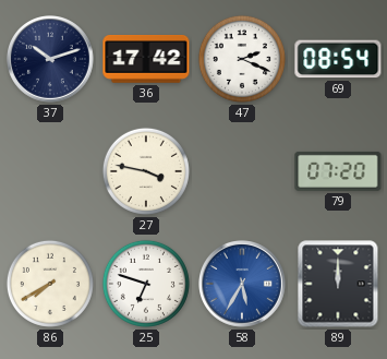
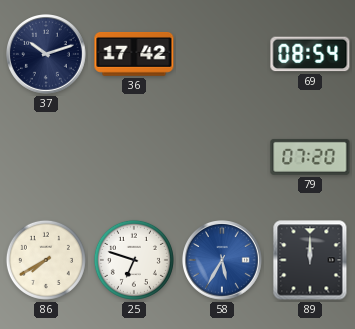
47: 2:19 -> none (242, 59)
27: 3:47 -> none (146, 171)
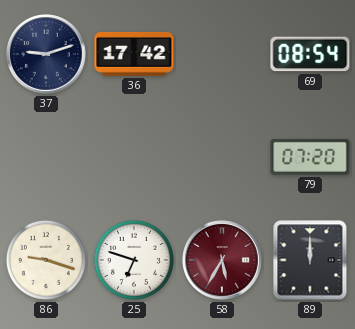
37: 10:12 -> 9:12 (47, 55)
86: 7:40 -> 9:18 (46, 260)
58 dial: blue -> burgundy (223, 261)
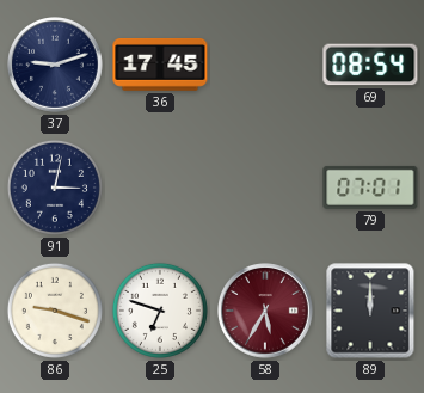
36: 17:42 -> 17:45 (160, 66)
91: none -> 3:02 (55, 188)
79: 07:20 -> 07:01 (370, 188)
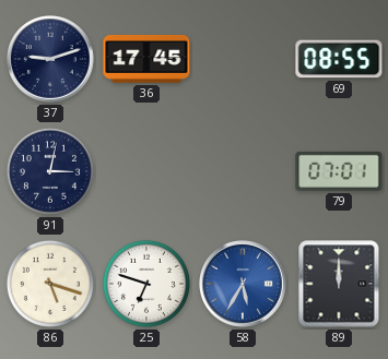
69: 08:54 -> 08:55 (339, 59)
86: 9:18 -> 5:18 (50, 284)
58 dial: burgundy -> blue (244, 285)
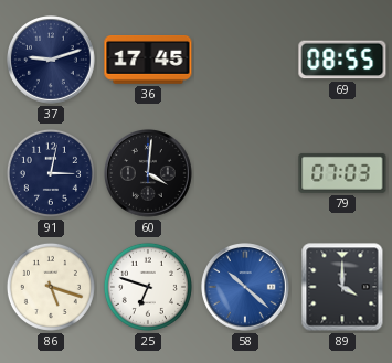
60: none -> 4:01 (149, 174)
79: 07:01 -> 07:03 (342, 173)
58: 5:35 -> 10:22 (246, 288)
89: 12:00 -> 4:00 (342, 287)
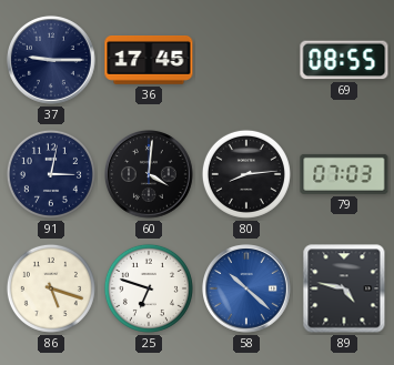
37: 9:12 -> 9:15 (52, 61)
80: none -> 8:14 (246, 174)
89: 4:00 -> 4:47 (344, 288)
